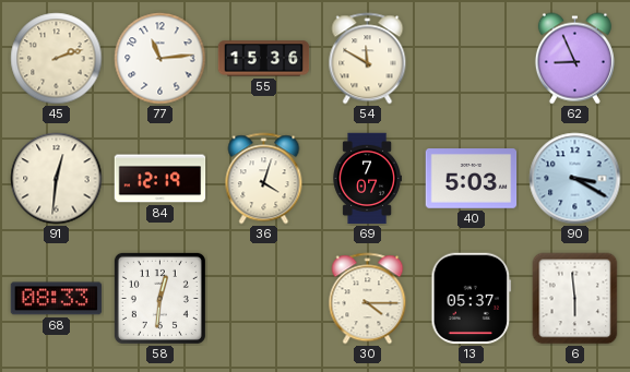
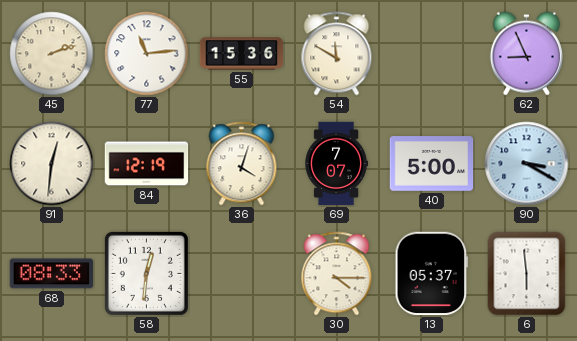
40: 5:03 -> 5:00 (432, 164)
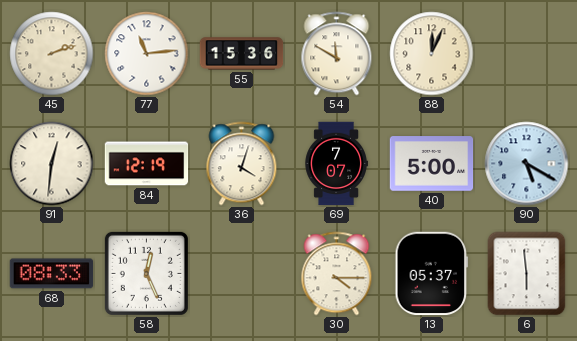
88: none -> 12:04 (432, 54)
62: 8:56 -> none (526, 54)
90: 3:20 -> 5:20 (527, 164)
58: 12:31 -> 12:26 (146, 273)
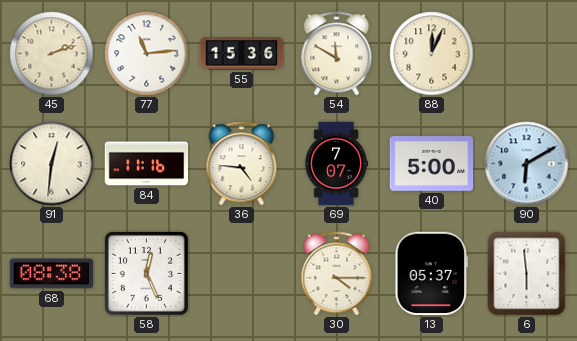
84: 12:19 -> 11:16 (147, 164)
36: 4:03 -> 4:46 (242, 164)
90: 5:20 -> 6:10 (527, 164)
68: 08:33 -> 08:38 (52, 274)
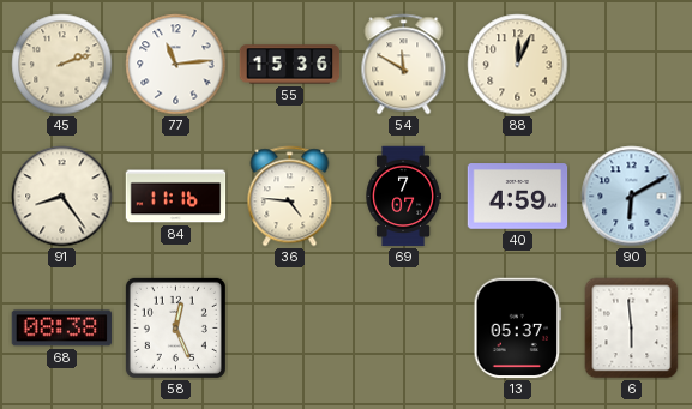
91: 12:31 -> 8:24 (62, 197)
40: 5:00 -> 4:59 (518, 197)
30: 4:15 -> none (337, 274)
